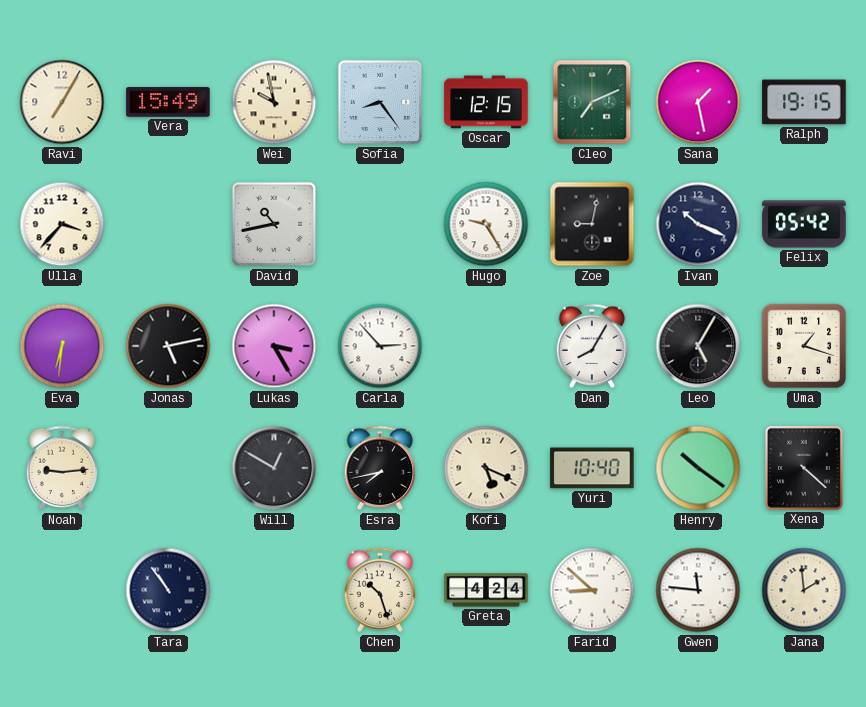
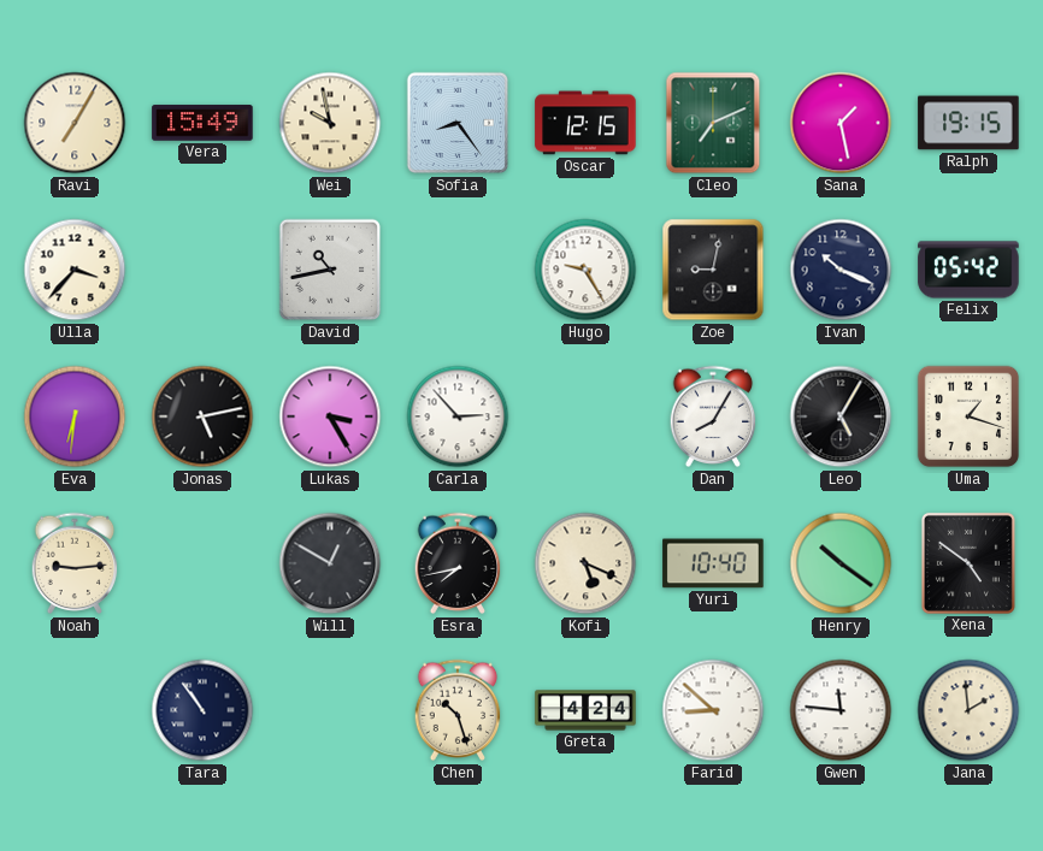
Xena: 4:22 -> 4:51 (968, 563)
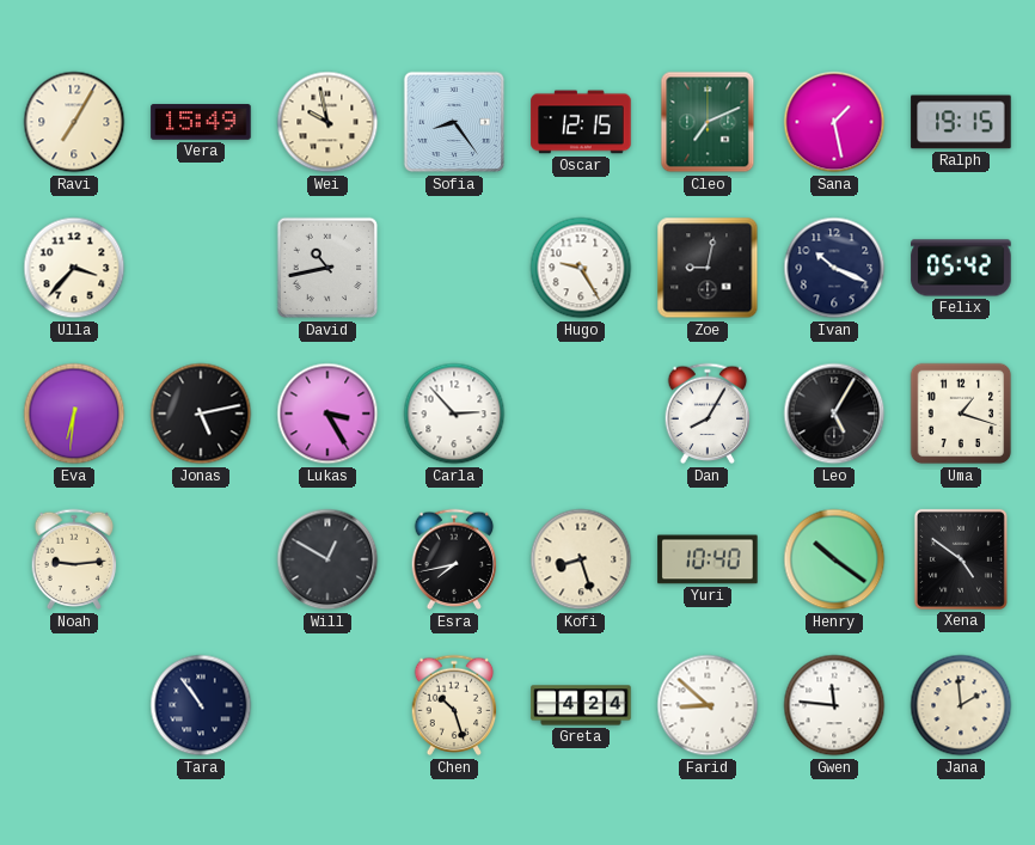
Kofi: 5:19 -> 8:27 (581, 559)
